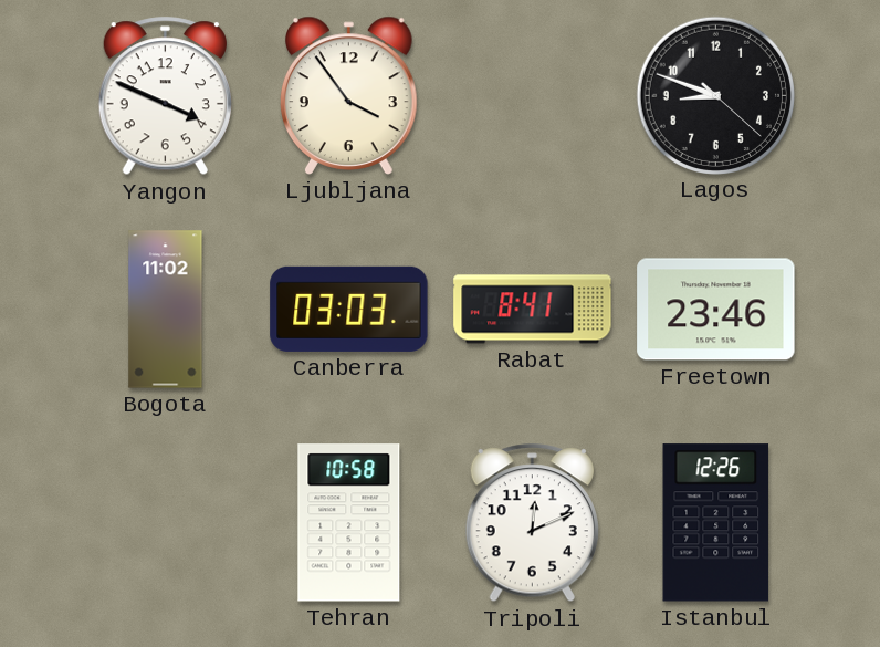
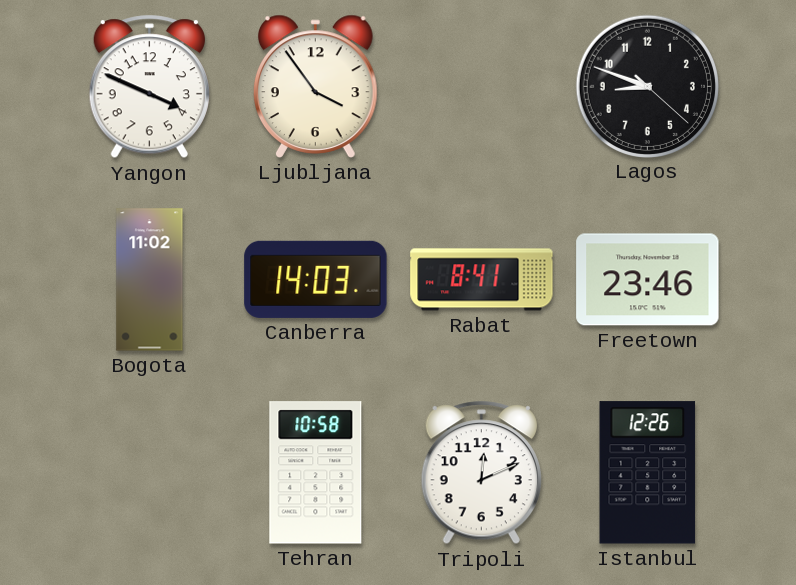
Canberra: 03:03 -> 14:03 (316, 279)
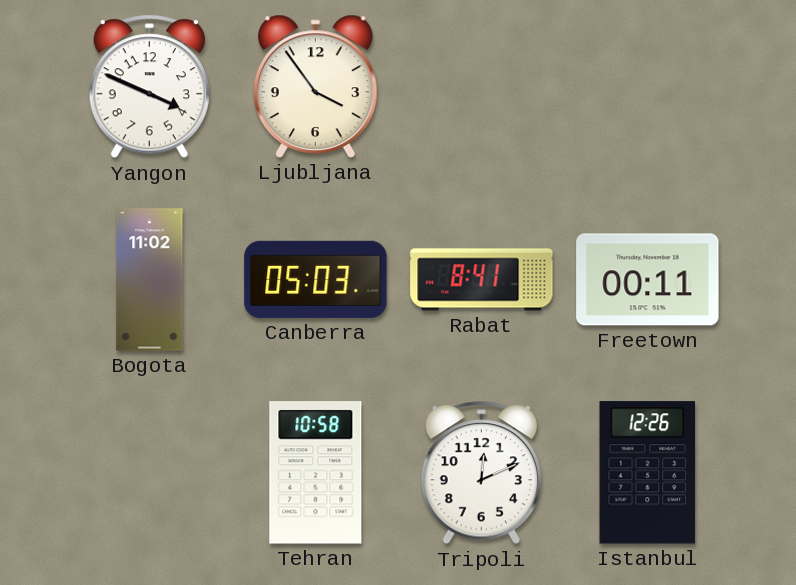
Lagos: 8:48 -> none (647, 86)
Canberra: 14:03 -> 05:03 (316, 279)
Freetown: 23:46 -> 00:11 (648, 280)
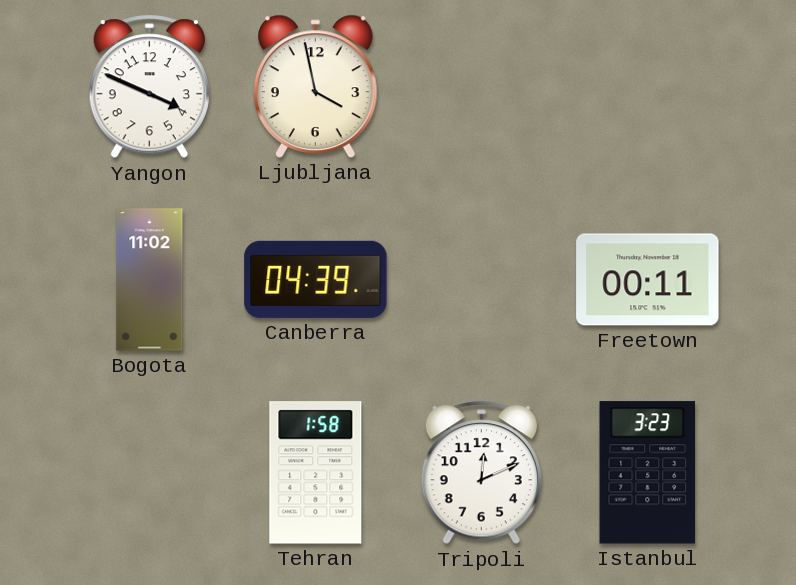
Ljubljana: 3:54 -> 3:58 (316, 86)
Canberra: 05:03 -> 04:39 (316, 279)
Rabat: 8:41 -> none (482, 280)
Tehran: 10:58 -> 1:58 (316, 473)
Istanbul: 12:26 -> 3:23 (648, 473)
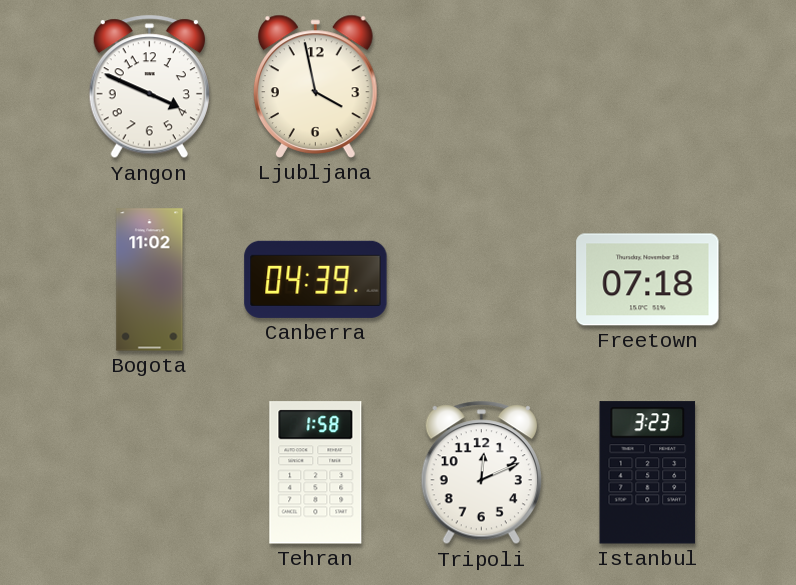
Freetown: 00:11 -> 07:18 (648, 280)
